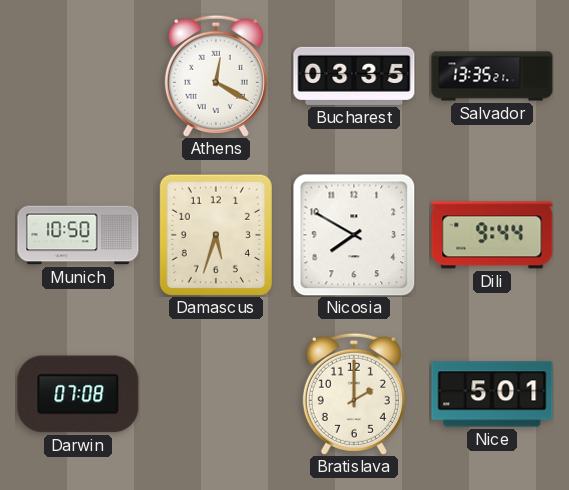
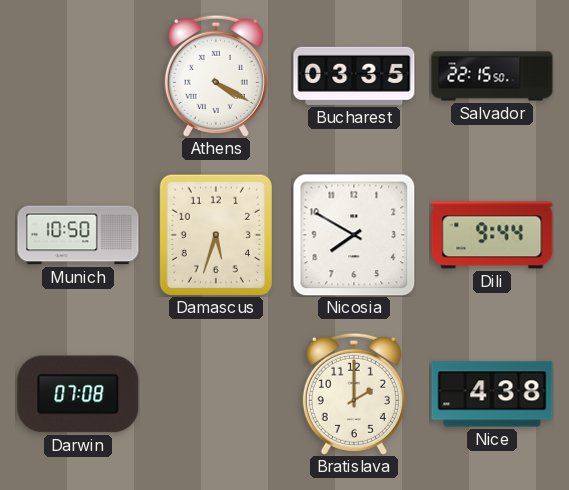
Athens: 12:20 -> 4:20 (216, 76)
Salvador: 13:35 -> 22:15 (492, 76)
Nice: 5:01 -> 4:38 (492, 394)
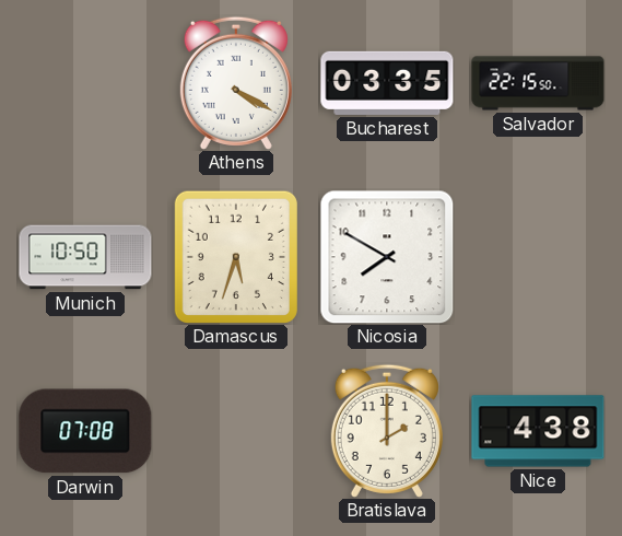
Dili: 9:44 -> none (492, 235)
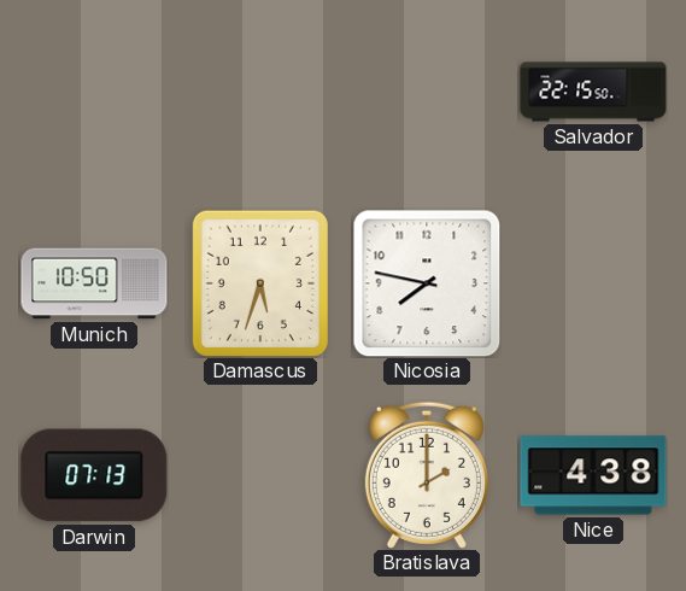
Athens: 4:20 -> none (236, 83)
Bucharest: 03:35 -> none (387, 83)
Nicosia: 7:50 -> 7:47 (427, 283)
Darwin: 07:08 -> 07:13 (94, 475)
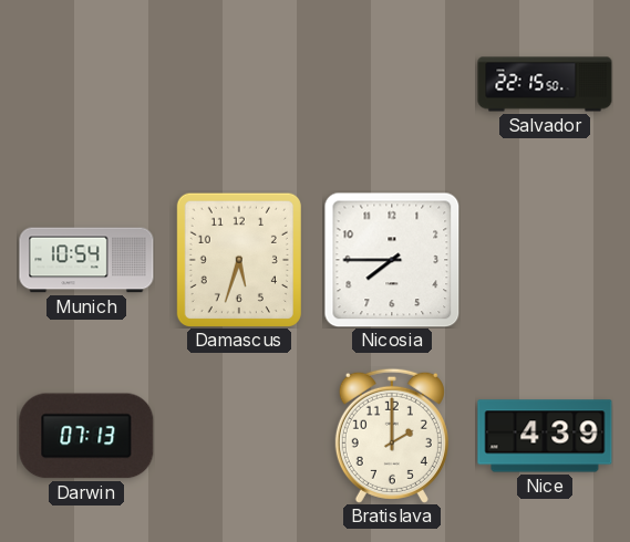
Munich: 10:50 -> 10:54 (86, 260)
Nicosia: 7:47 -> 7:45 (392, 260)
Nice: 4:38 -> 4:39 (545, 436)
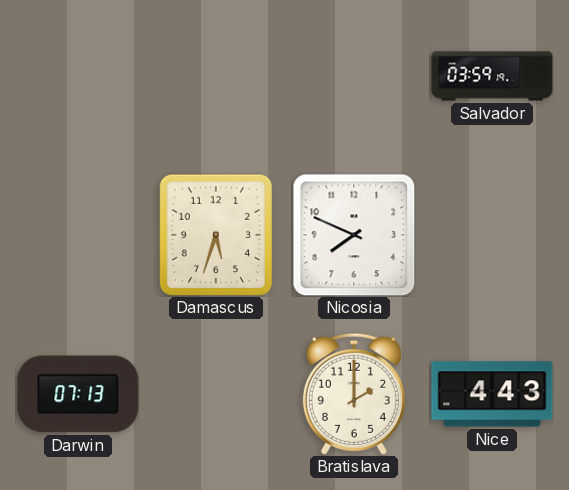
Salvador: 22:15 -> 03:59 (492, 76)
Munich: 10:54 -> none (86, 260)
Nicosia: 7:45 -> 7:49 (354, 235)
Nice: 4:39 -> 4:43 (492, 394)
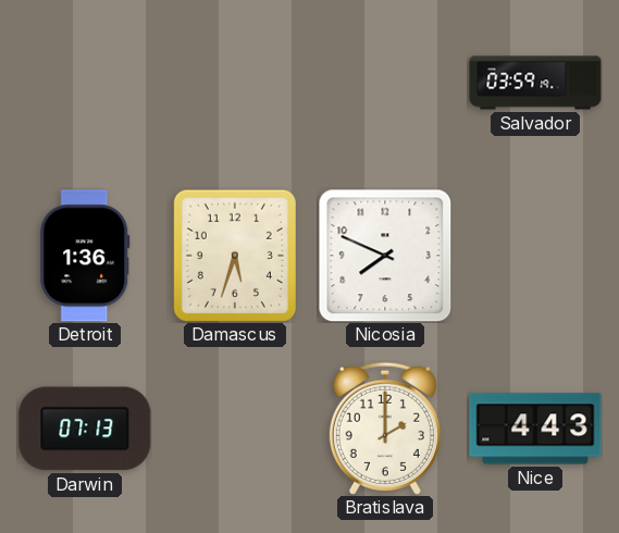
Detroit: none -> 1:36 (85, 256)
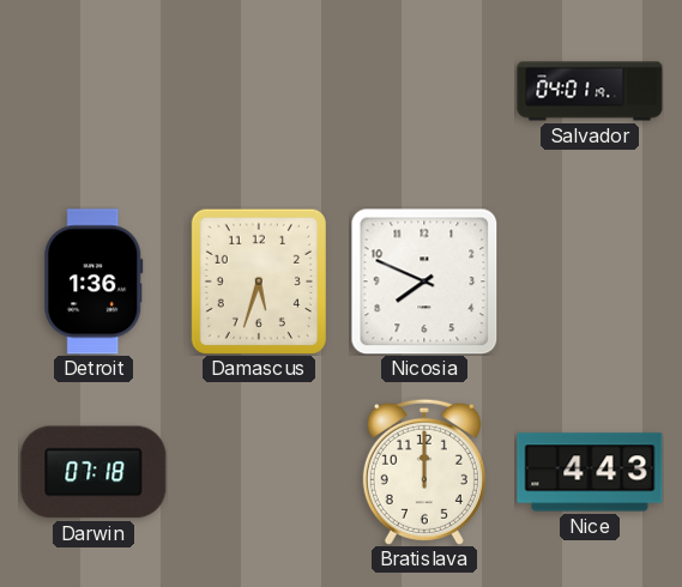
Salvador: 03:59 -> 04:01 (590, 91)
Darwin: 07:13 -> 07:18 (93, 472)
Bratislava: 2:00 -> 12:00 (424, 472)
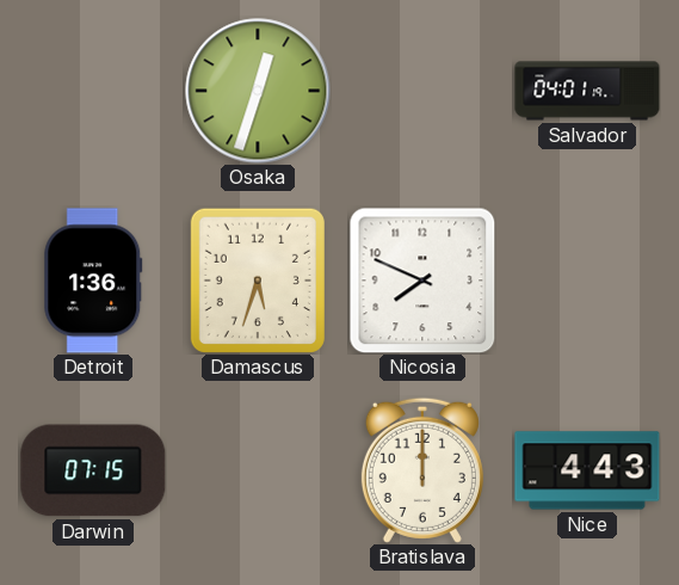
Osaka: none -> 12:33 (258, 91)
Darwin: 07:18 -> 07:15 (93, 470)
